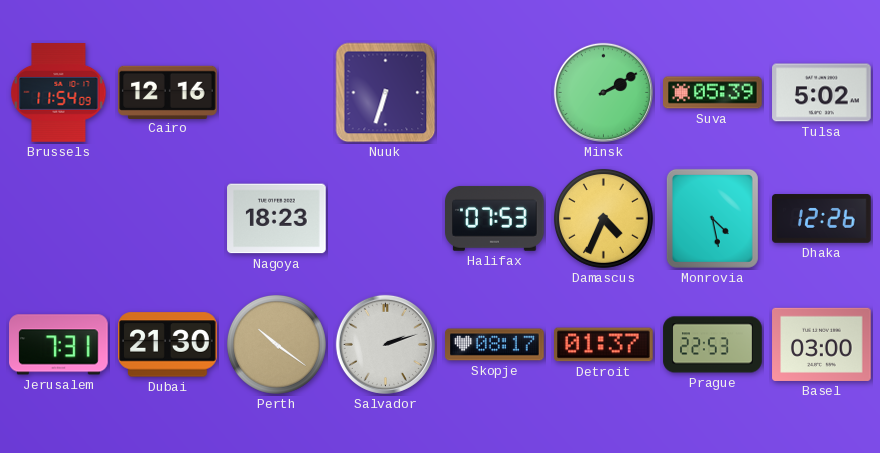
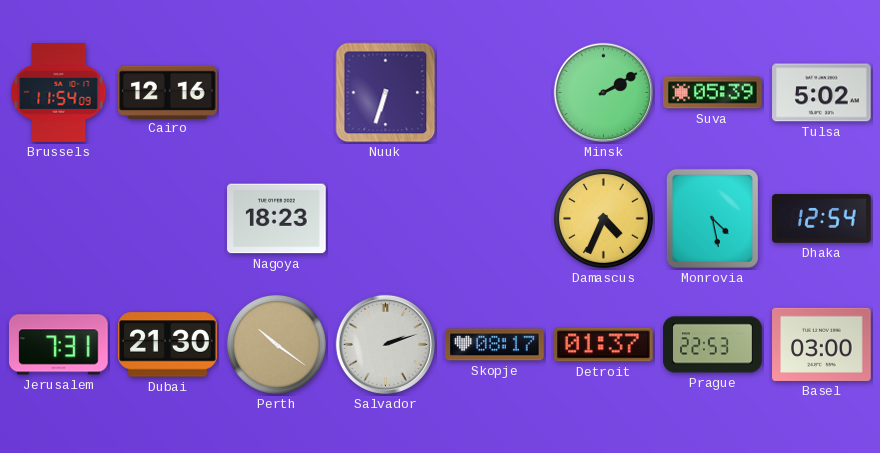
Halifax: 07:53 -> none (495, 218)
Dhaka: 12:26 -> 12:54 (822, 219)
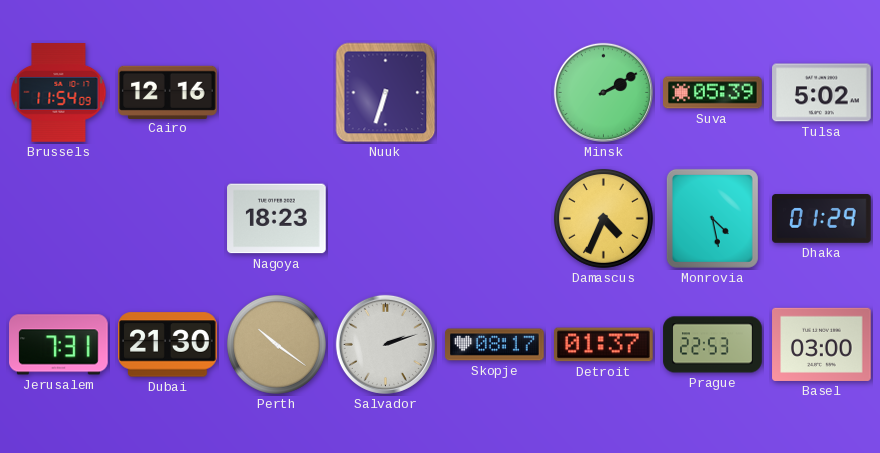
Dhaka: 12:54 -> 01:29 (822, 219)
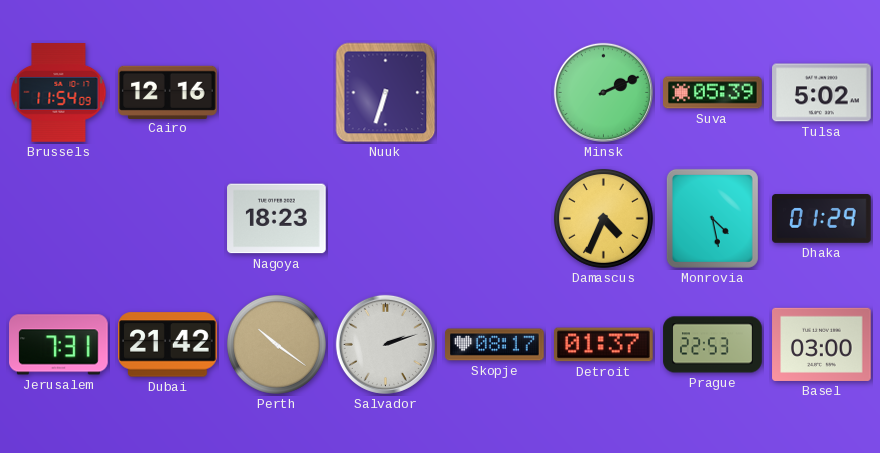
Minsk: 2:10 -> 2:11 (603, 92)
Dubai: 21:30 -> 21:42 (168, 345)
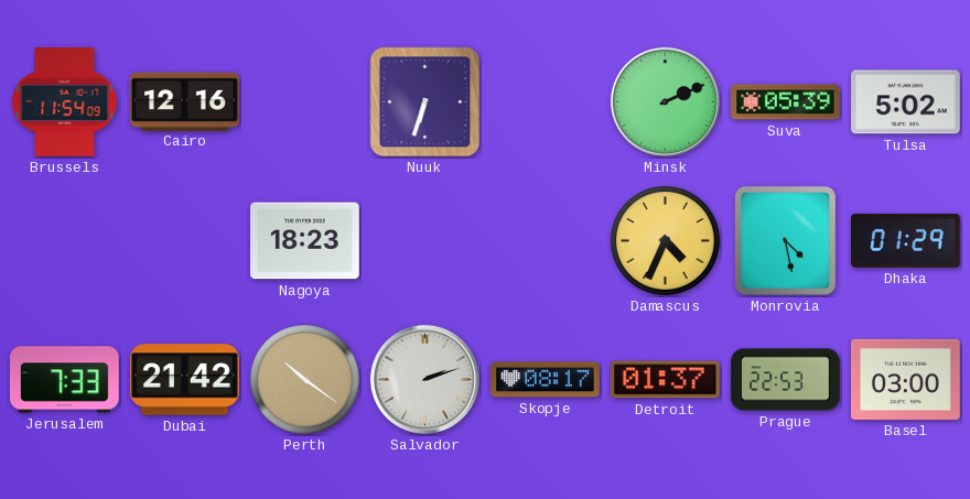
Jerusalem: 7:31 -> 7:33 (65, 380)
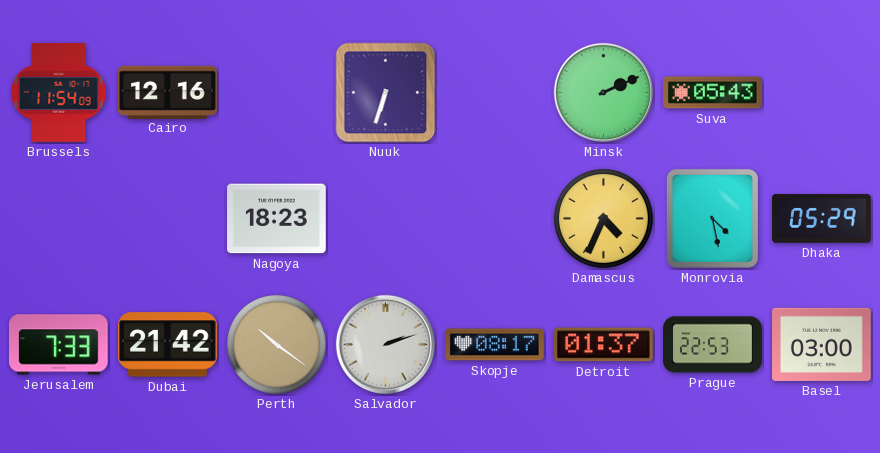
Suva: 05:39 -> 05:43 (713, 93)
Tulsa: 5:02 -> none (906, 102)
Dhaka: 01:29 -> 05:29 (822, 219)
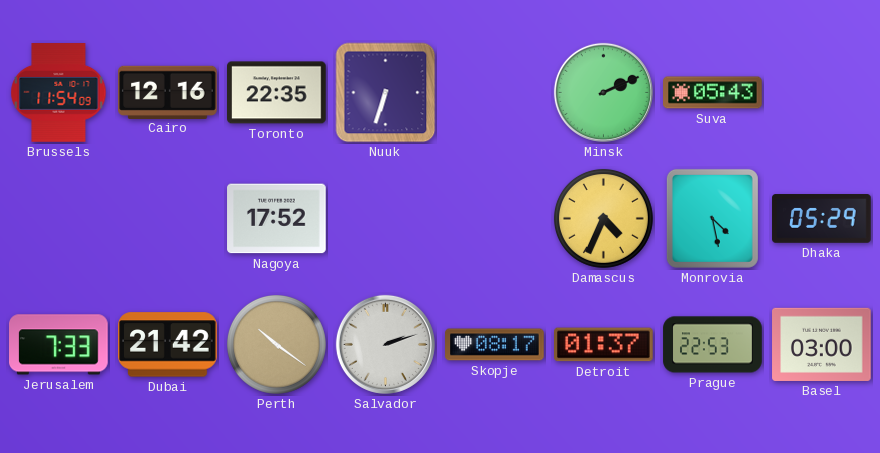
Toronto: none -> 22:35 (277, 93)
Nagoya: 18:23 -> 17:52 (277, 219)
